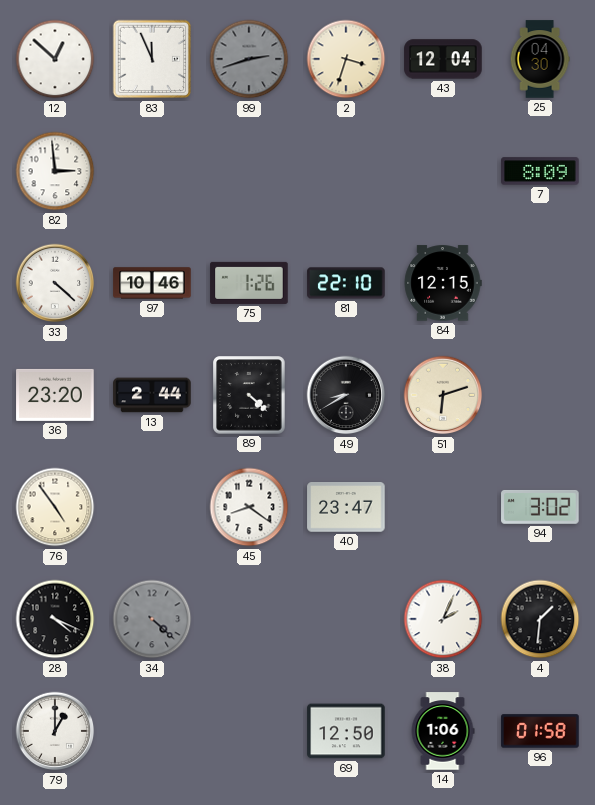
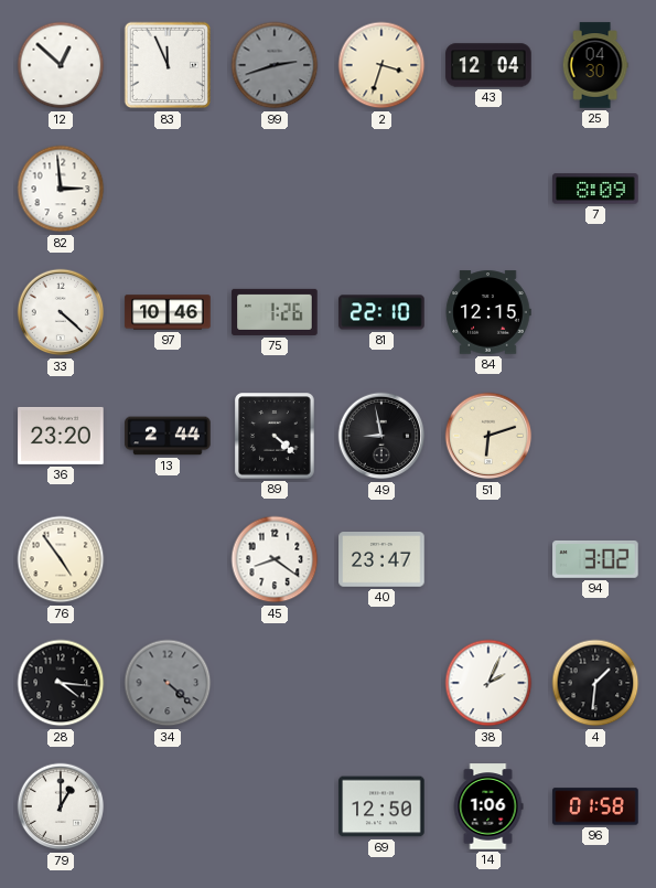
49: 8:40 -> 8:58 (381, 436)
28: 4:19 -> 4:16 (61, 683)
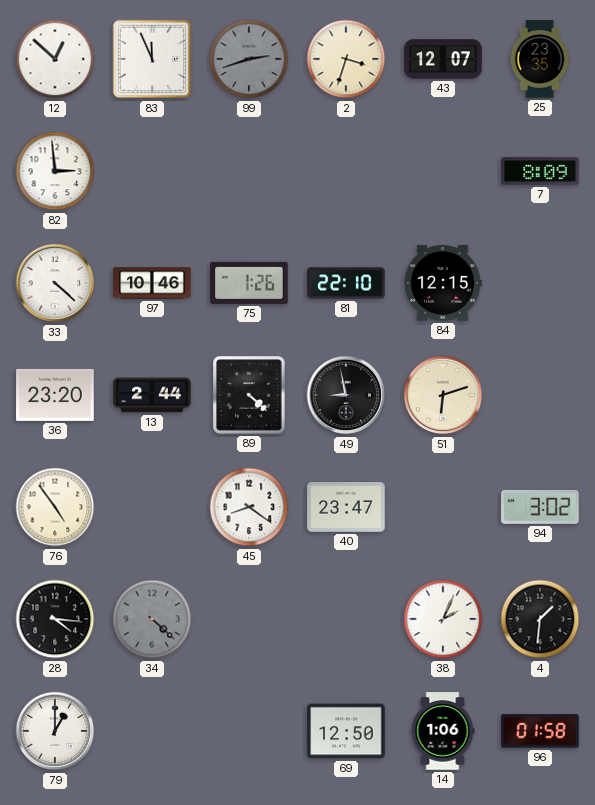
43: 12:04 -> 12:07 (443, 59)
25: 04:30 -> 23:35 (540, 59)
